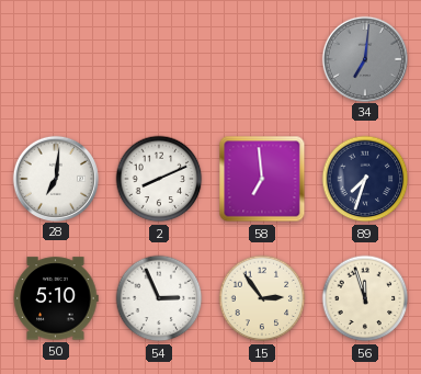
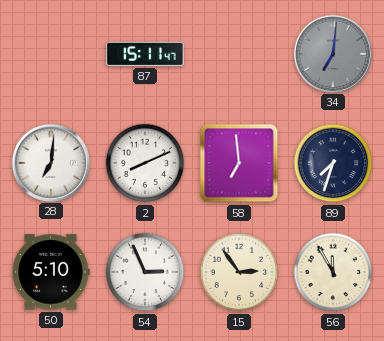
87: none -> 15:11 (145, 54)
56: 11:57 -> 11:55 (333, 272)
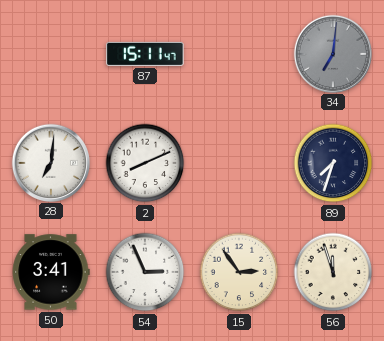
58: 6:59 -> none (239, 163)
50: 5:10 -> 3:41 (51, 272)
56: 11:55 -> 11:57 (333, 272)
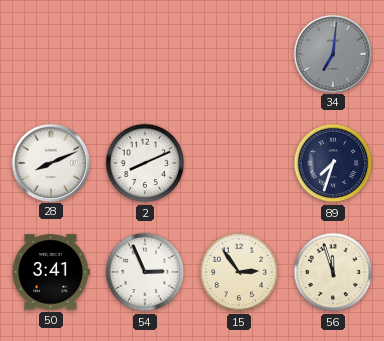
87: 15:11 -> none (145, 54)
28: 7:01 -> 8:11 (50, 162)
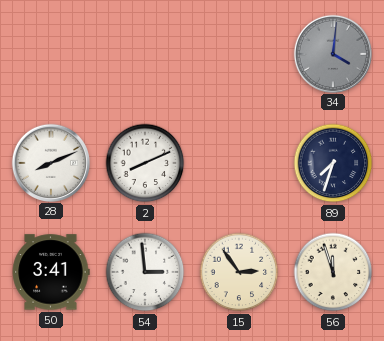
34: 7:01 -> 4:01 (332, 53)
54: 2:56 -> 2:59 (145, 272)
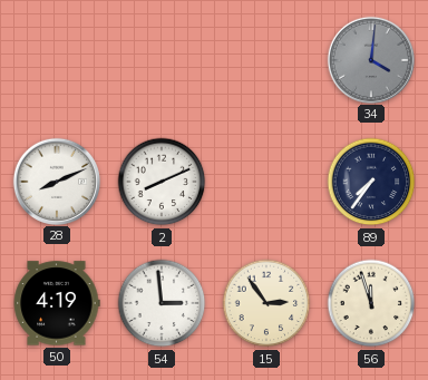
89: 7:33 -> 7:36 (371, 182)
50: 3:41 -> 4:19 (57, 303)
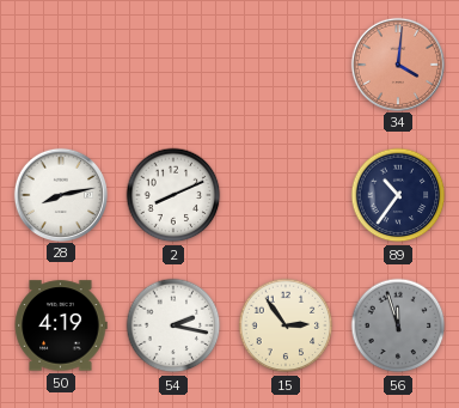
34 dial: grey -> salmon (397, 63)
28: 8:11 -> 8:13 (60, 194)
89: 7:36 -> 10:36 (398, 195)
54: 2:59 -> 2:17 (173, 325)
56 dial: cream -> grey (398, 325)
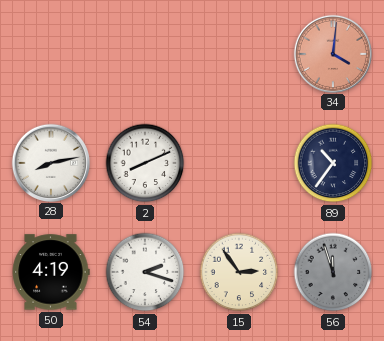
54: 2:17 -> 2:18 (145, 272)
